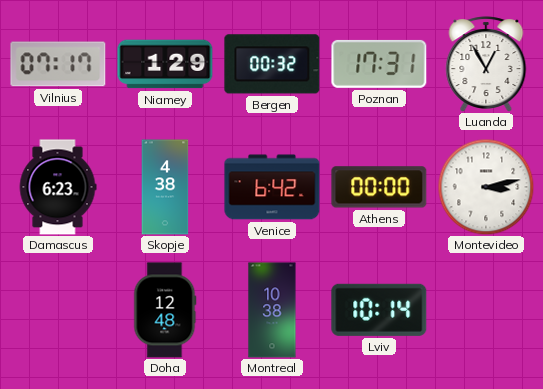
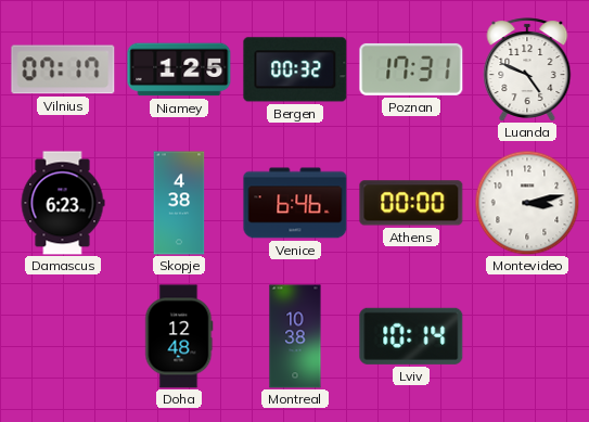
Niamey: 1:29 -> 1:25 (179, 69)
Luanda: 12:55 -> 4:49 (527, 69)
Venice: 6:42 -> 6:46 (295, 203)
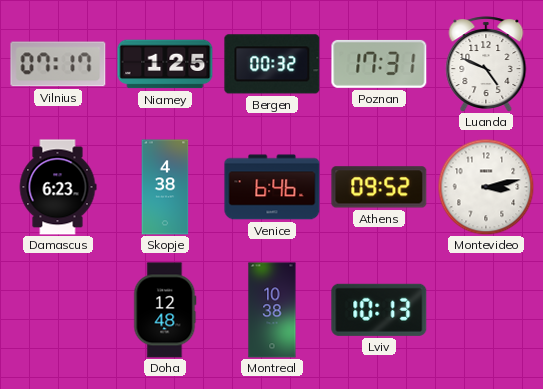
Athens: 00:00 -> 09:52 (379, 187)
Lviv: 10:14 -> 10:13 (379, 310)
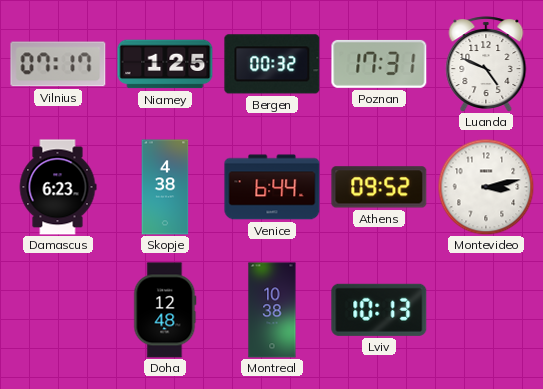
Venice: 6:46 -> 6:44 (272, 187)
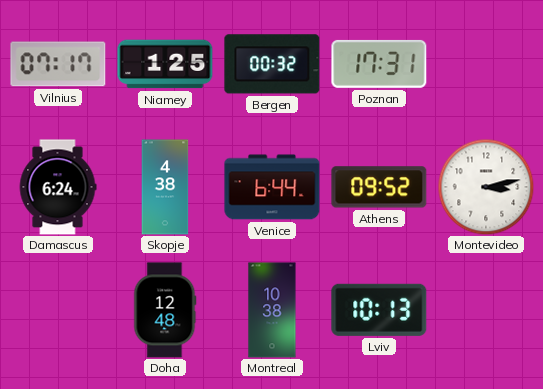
Luanda: 4:49 -> none (486, 64)
Damascus: 6:23 -> 6:24 (58, 187)
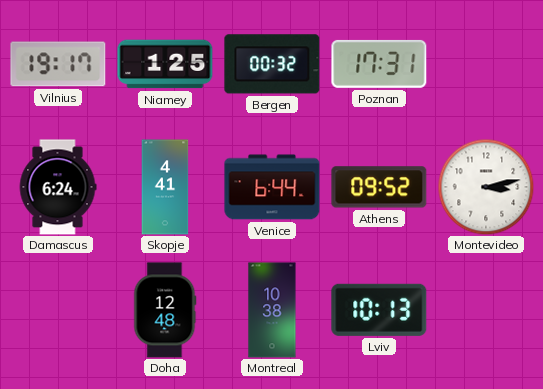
Vilnius: 07:17 -> 19:17 (58, 64)
Skopje: 4:38 -> 4:41 (165, 187)
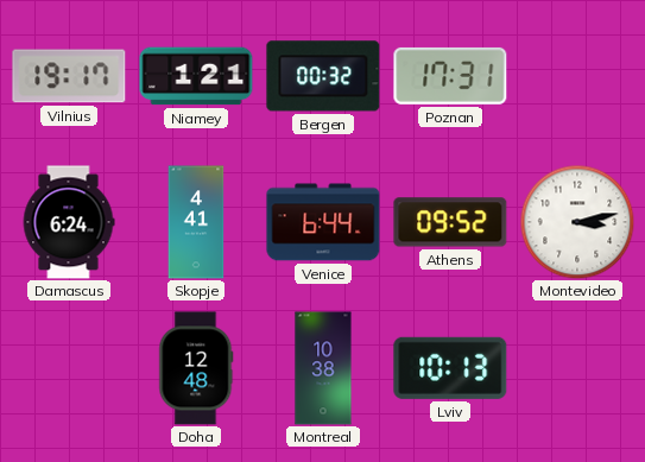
Niamey: 1:25 -> 1:21 (196, 76)
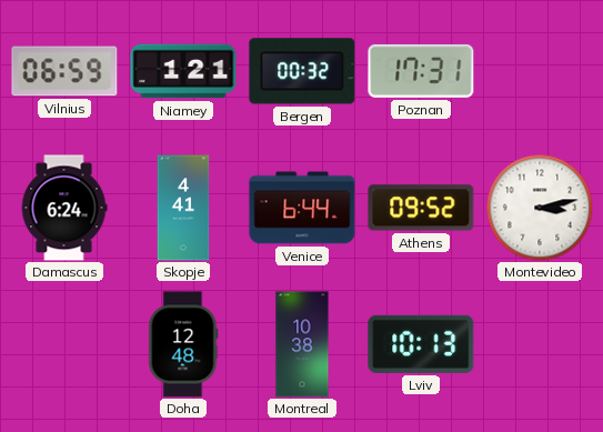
Vilnius: 19:17 -> 06:59 (64, 71)
